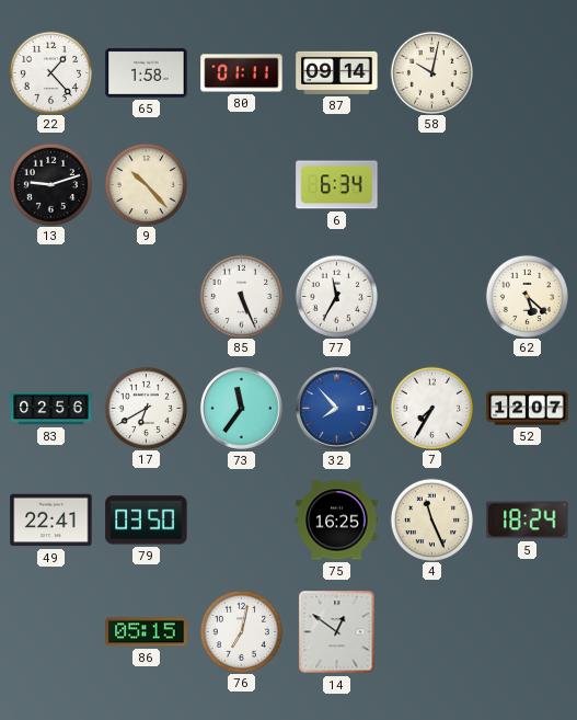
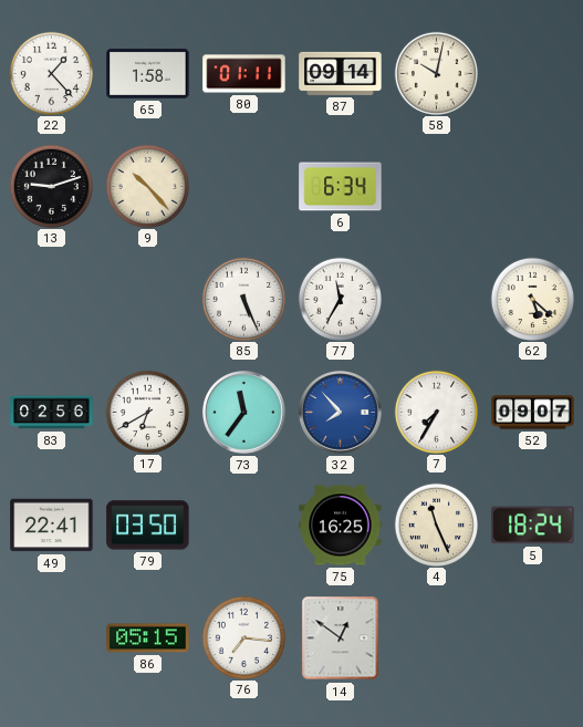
52: 12:07 -> 09:07 (533, 413)
76: 7:02 -> 7:16 (243, 637)
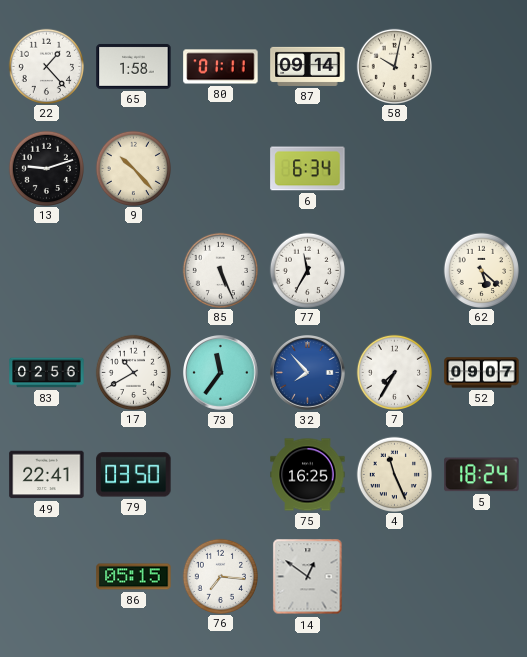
17: 6:40 -> 10:40 (133, 372)
